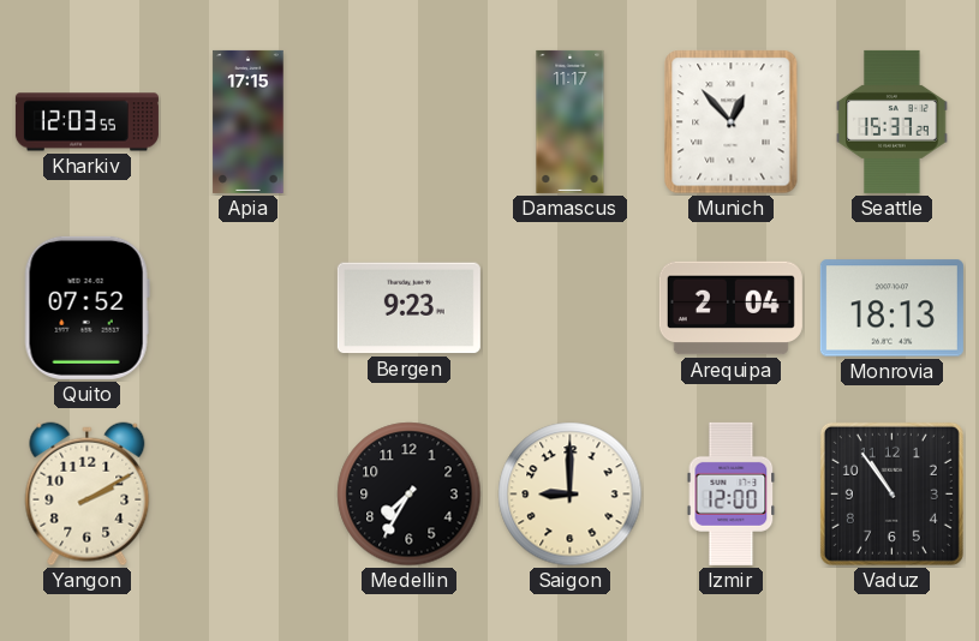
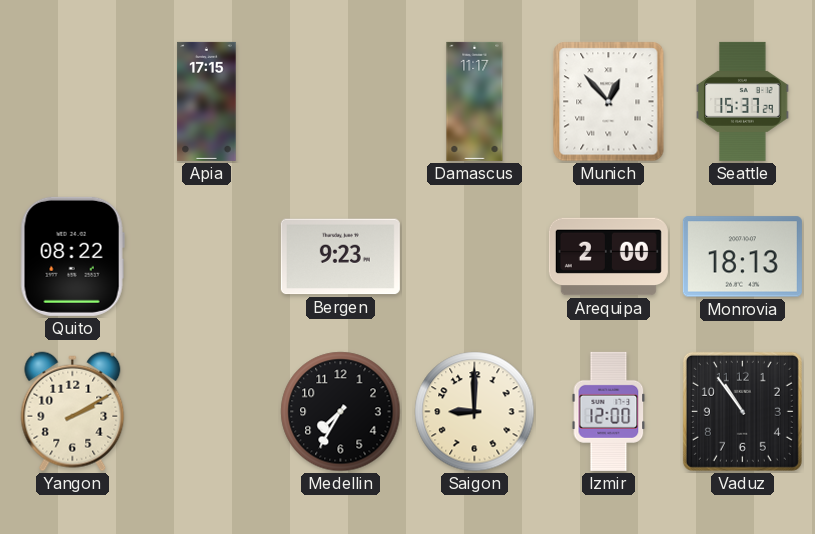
Kharkiv: 12:03 -> none (86, 122)
Quito: 07:52 -> 08:22 (72, 256)
Arequipa: 2:04 -> 2:00 (608, 257)
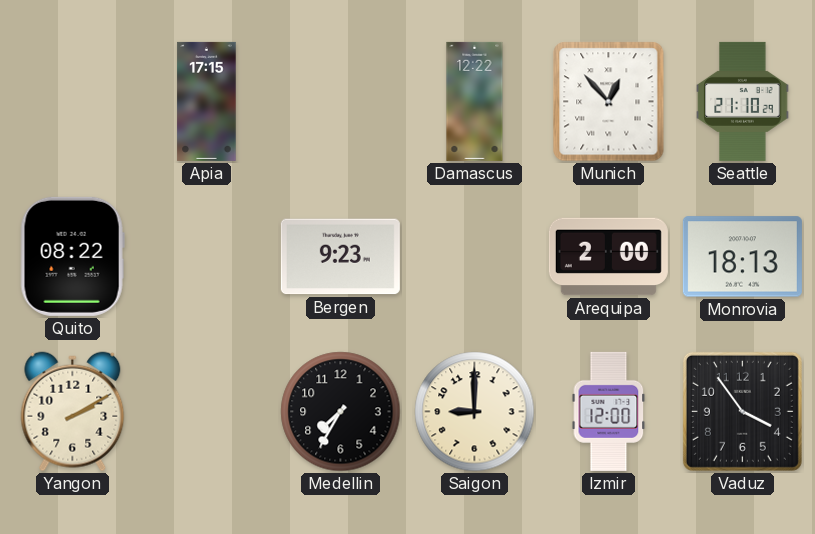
Damascus: 11:17 -> 12:22 (475, 101)
Seattle: 15:37 -> 21:10 (743, 101)
Vaduz: 10:54 -> 3:54 (742, 411)
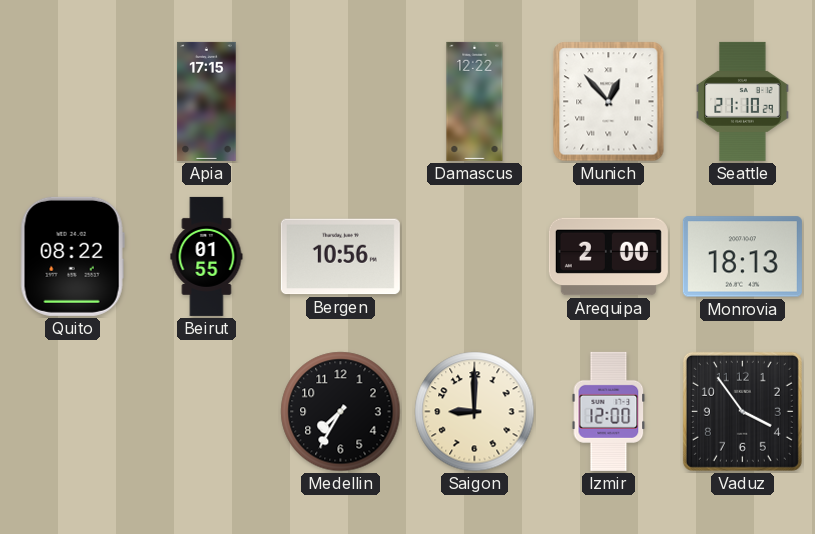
Beirut: none -> 01:55 (207, 256)
Bergen: 9:23 -> 10:56 (340, 257)
Yangon: 2:10 -> none (73, 412)
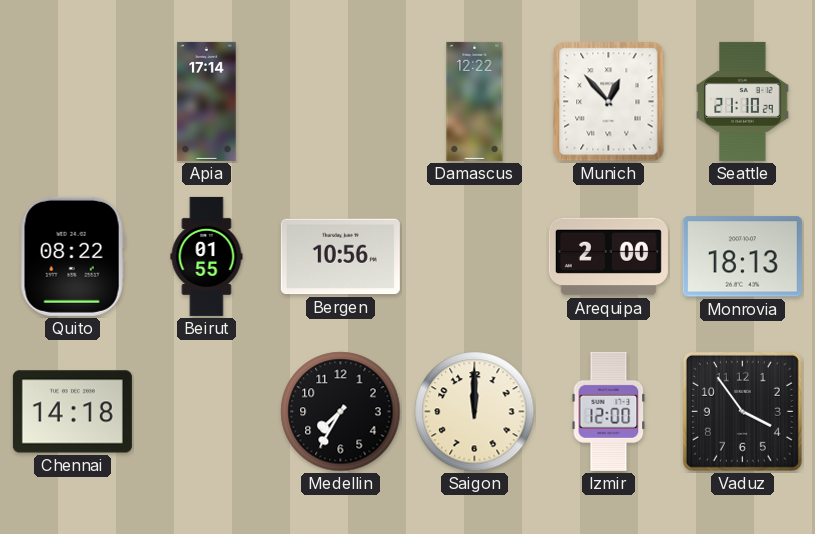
Apia: 17:15 -> 17:14 (207, 101)
Chennai: none -> 14:18 (72, 412)
Saigon: 9:00 -> 12:00 (475, 412)
